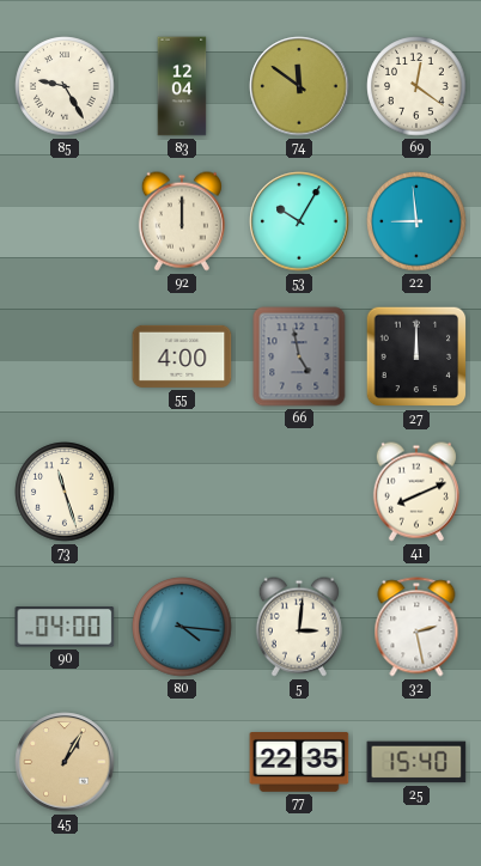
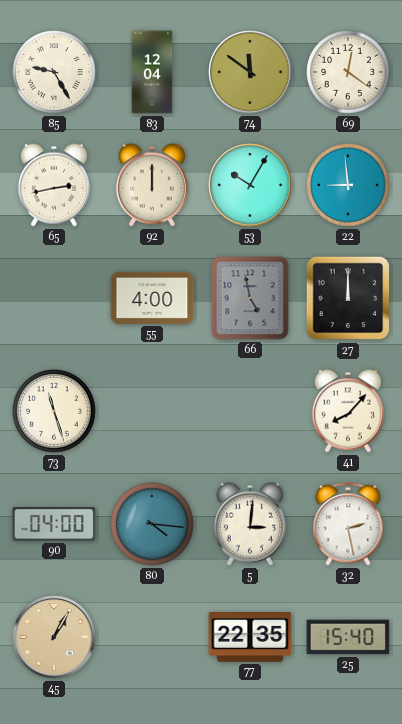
65: none -> 2:43 (54, 185)
41: 8:11 -> 8:07 (348, 411)
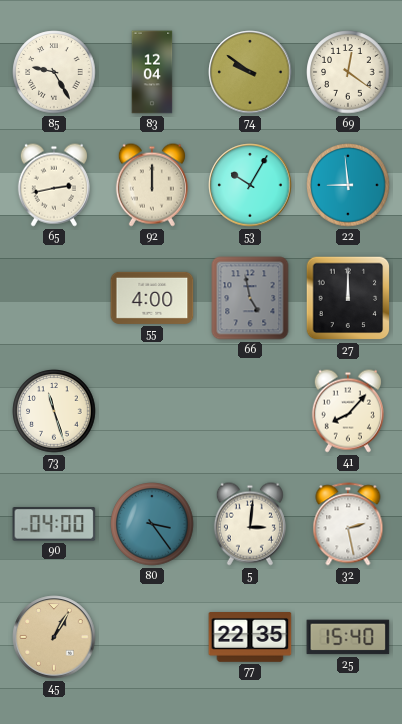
74: 11:51 -> 9:51 (250, 72)
80: 4:16 -> 3:24 (152, 524)
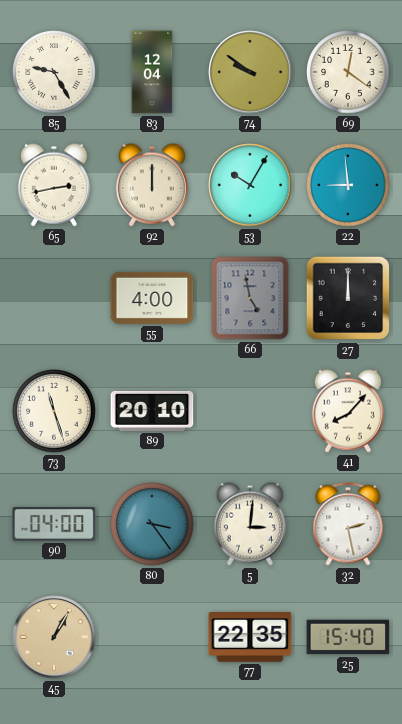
89: none -> 20:10 (152, 411)
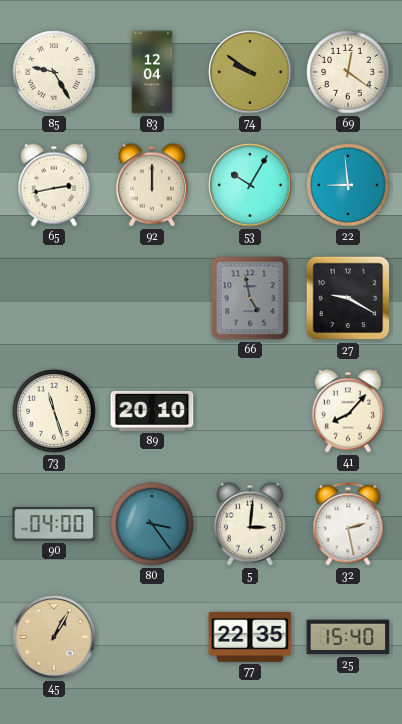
55: 4:00 -> none (152, 298)
27: 12:00 -> 9:20 (348, 298)
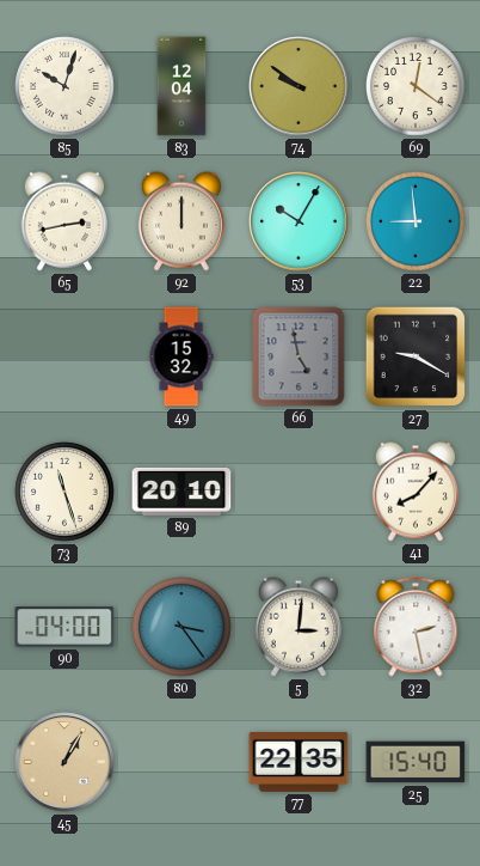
85: 9:25 -> 10:03 (64, 86)
49: none -> 15:32 (181, 356)
